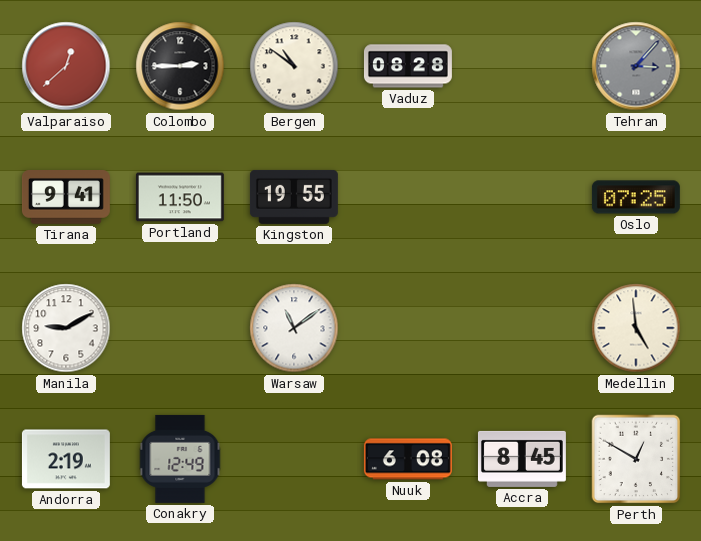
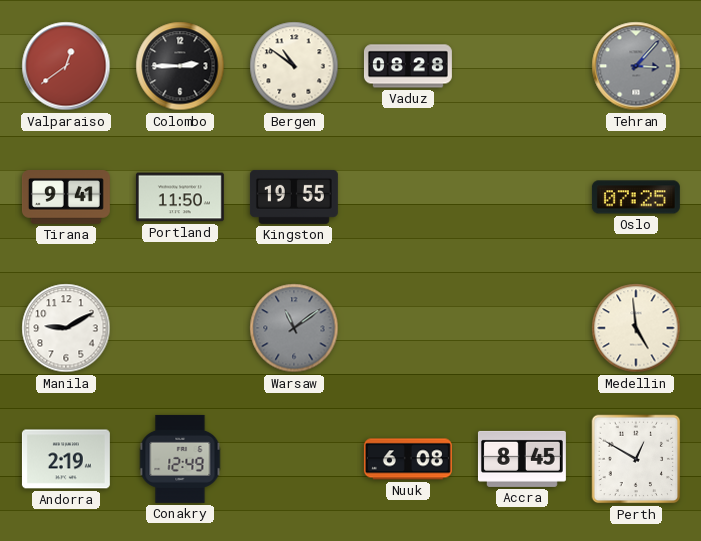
Valparaiso: 12:38 -> 12:39 (66, 66)
Warsaw dial: white -> grey (294, 328)
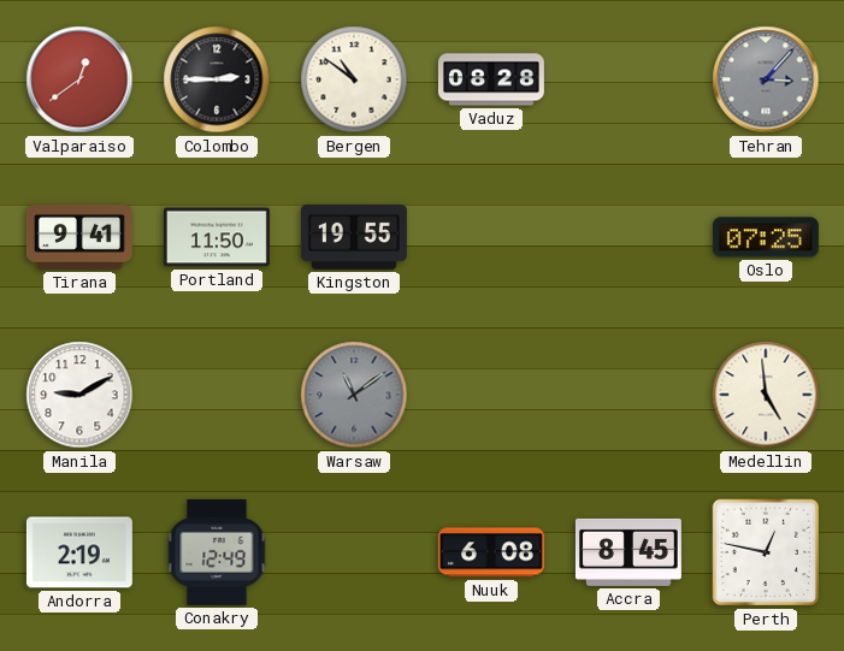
Perth: 12:50 -> 12:47 (766, 552)
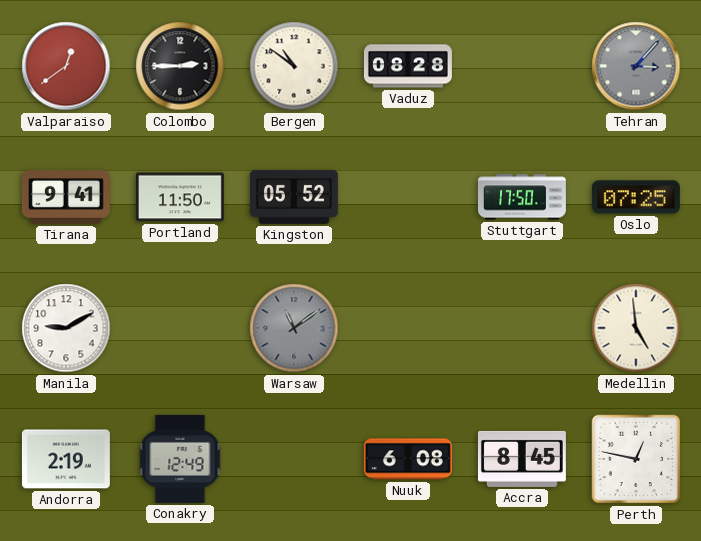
Kingston: 19:55 -> 05:52 (294, 197)
Stuttgart: none -> 17:50 (522, 197)
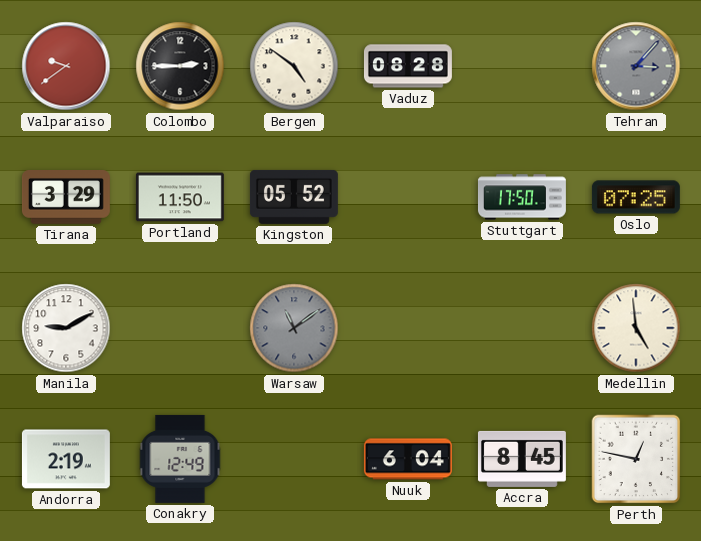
Valparaiso: 12:39 -> 9:39 (66, 66)
Bergen: 10:51 -> 4:51 (294, 66)
Tirana: 9:41 -> 3:29 (66, 198)
Nuuk: 6:08 -> 6:04 (408, 459)
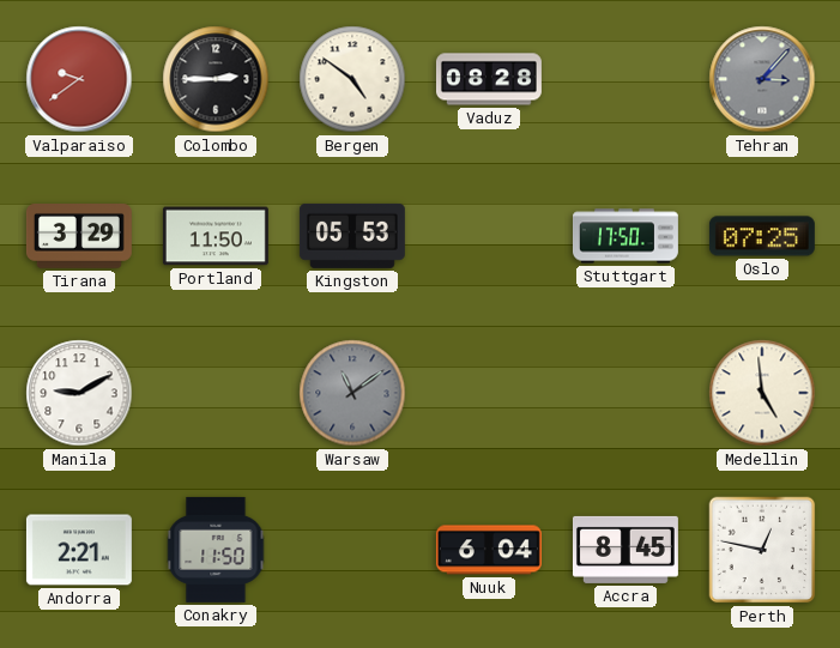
Kingston: 05:52 -> 05:53 (352, 236)
Andorra: 2:19 -> 2:21 (79, 550)
Conakry: 12:49 -> 11:50 (216, 550)
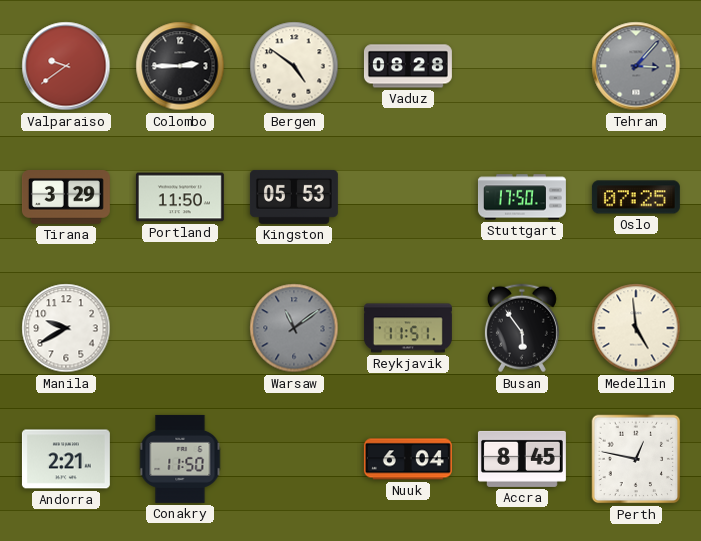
Manila: 9:10 -> 9:40 (66, 328)
Reykjavik: none -> 11:51 (408, 328)
Busan: none -> 5:54 (522, 328)
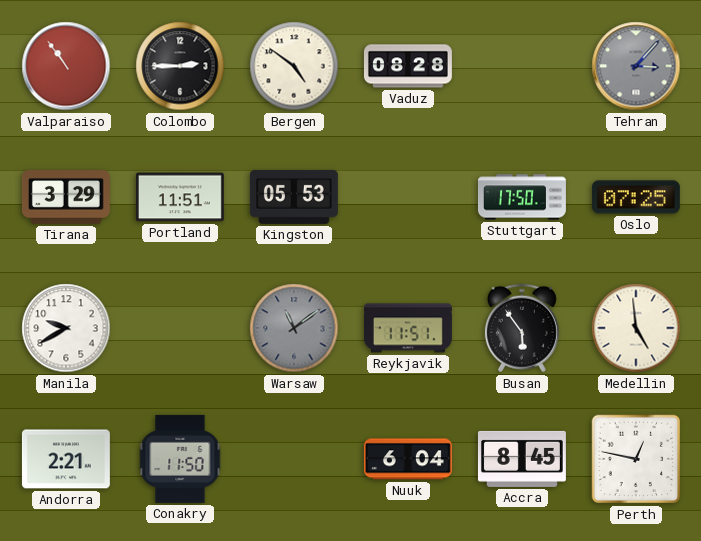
Valparaiso: 9:39 -> 10:54 (66, 66)
Portland: 11:50 -> 11:51 (180, 197)
